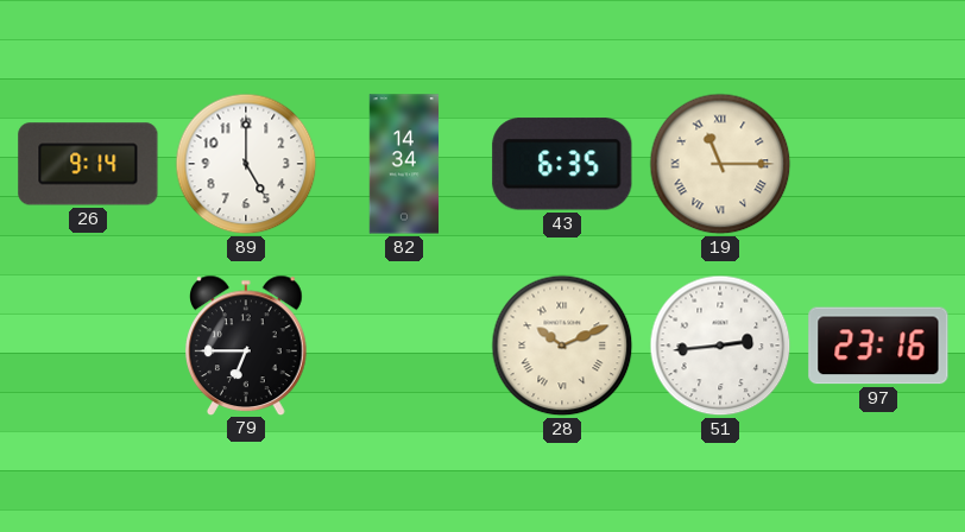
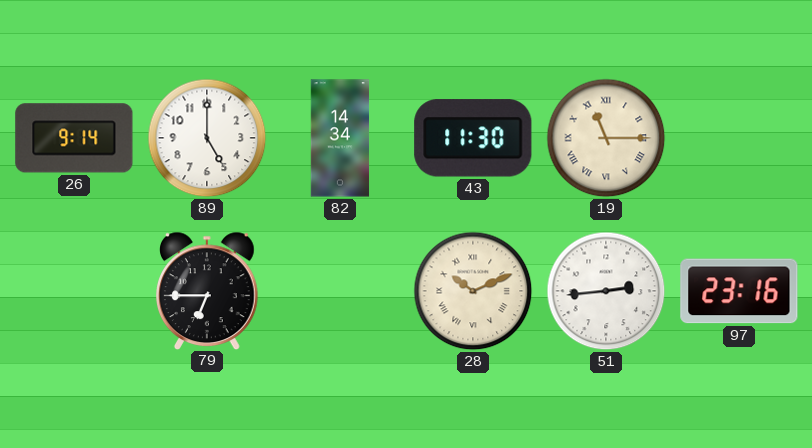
43: 6:35 -> 11:30 (473, 138)
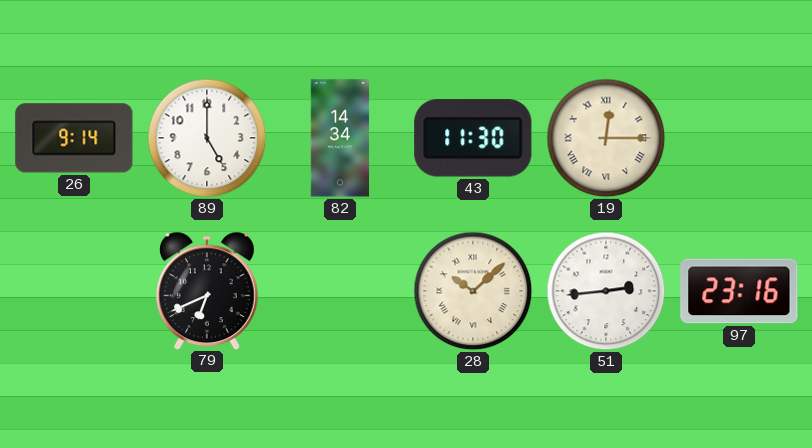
19: 11:15 -> 12:15 (606, 138)
79: 6:45 -> 6:41 (208, 290)
28: 10:11 -> 10:08 (473, 291)
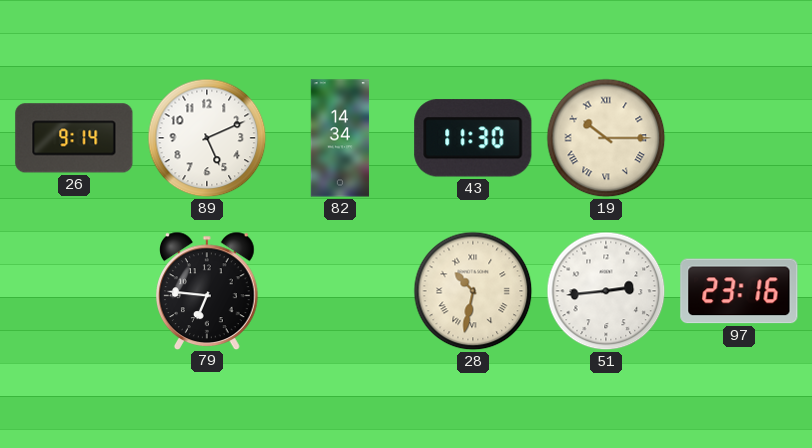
89: 5:00 -> 5:11 (207, 138)
19: 12:15 -> 10:15 (606, 138)
79: 6:41 -> 6:46 (208, 290)
28: 10:08 -> 10:32 (473, 291)
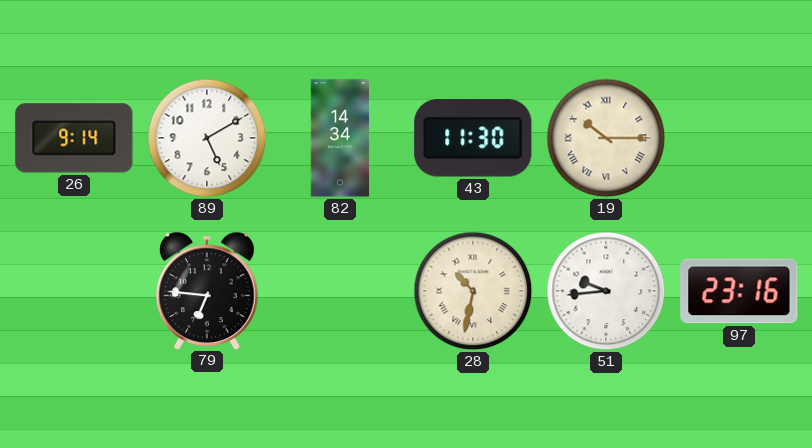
89: 5:11 -> 5:10 (207, 138)
51: 2:44 -> 9:44 (606, 291)
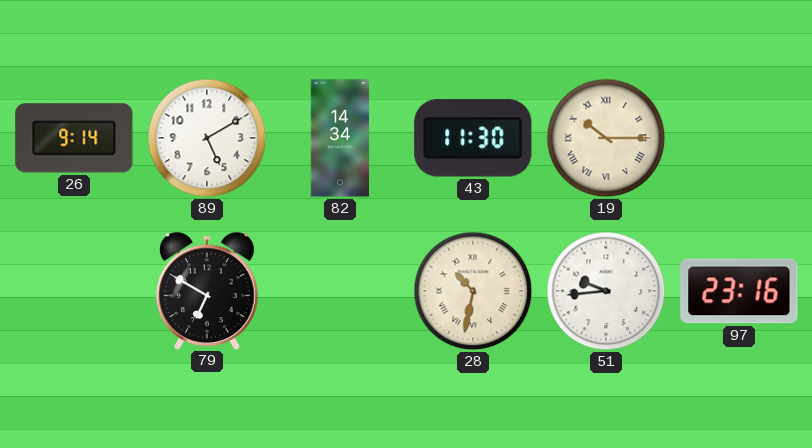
79: 6:46 -> 6:50 (208, 290)
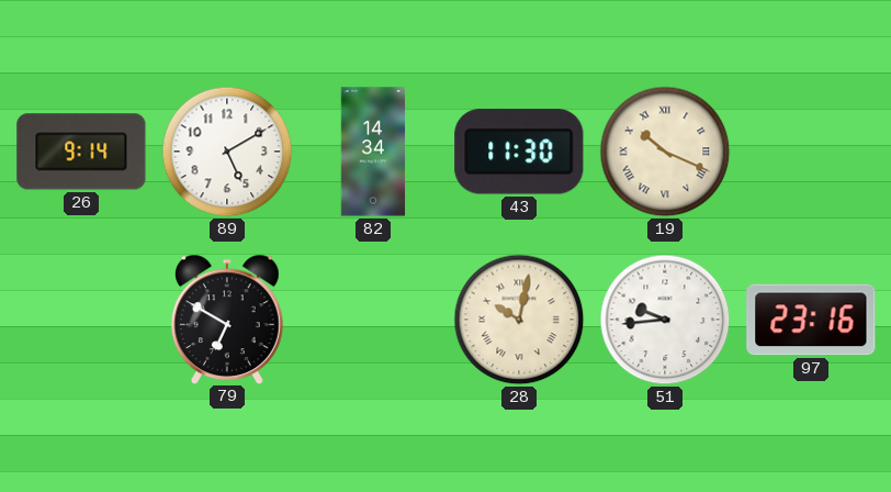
19: 10:15 -> 10:19 (665, 152)
28: 10:32 -> 10:02 (519, 320)
